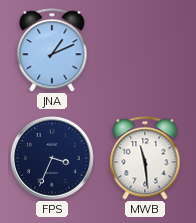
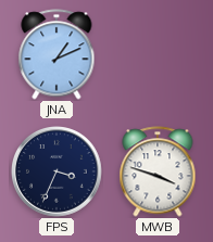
MWB: 11:29 -> 3:48 (158, 171)
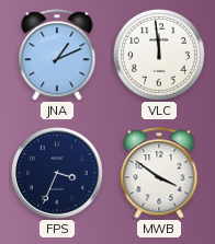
VLC: none -> 11:59 (159, 55)
MWB: 3:48 -> 3:51 (159, 173)
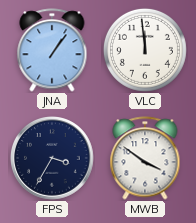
JNA: 1:11 -> 1:06 (52, 50)
FPS: 3:34 -> 3:35 (53, 159)
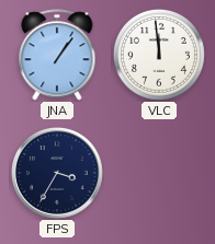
MWB: 3:51 -> none (145, 158)
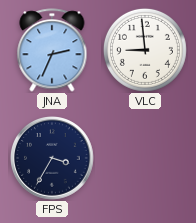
JNA: 1:06 -> 2:34 (52, 50)
VLC: 11:59 -> 8:59 (145, 50)
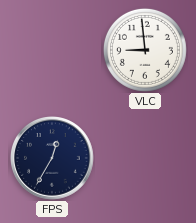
JNA: 2:34 -> none (52, 50)
FPS: 3:35 -> 12:35 (53, 159)
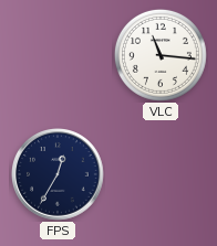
VLC: 8:59 -> 11:16 (161, 55)
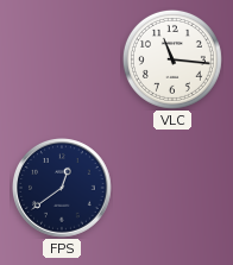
FPS: 12:35 -> 12:39 (63, 189)
